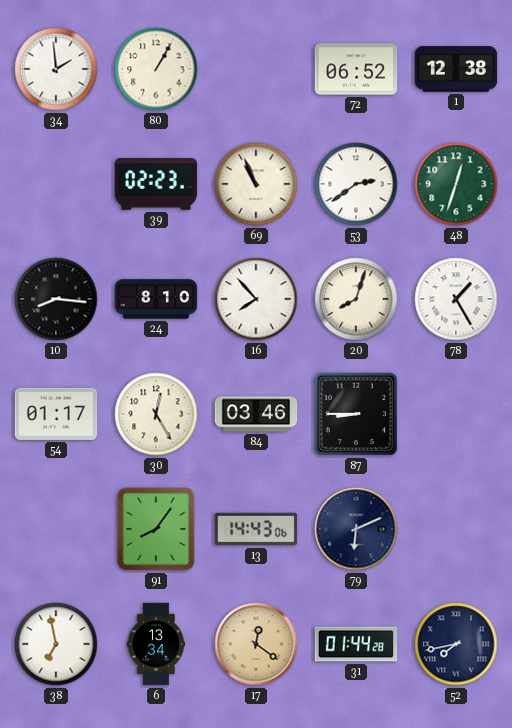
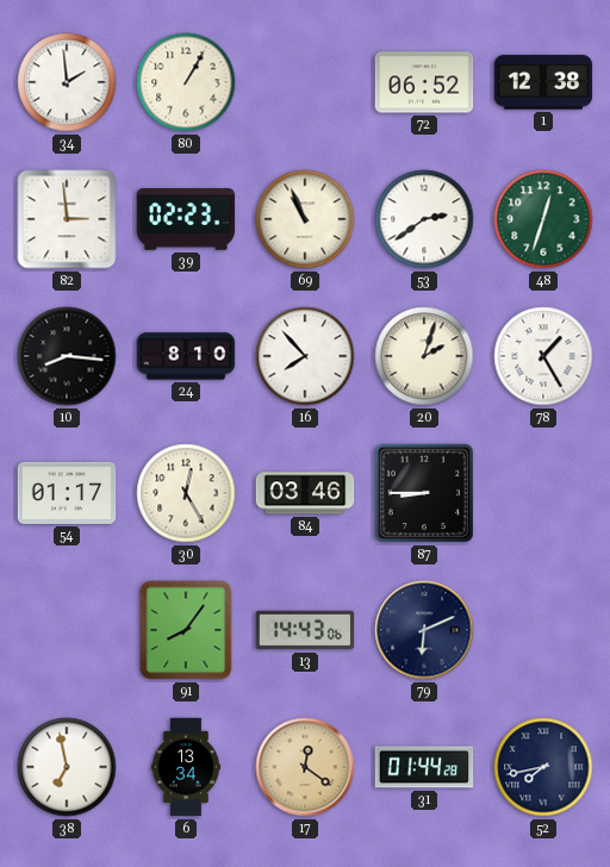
82: none -> 2:59 (67, 219)
20: 8:03 -> 2:03 (424, 356)
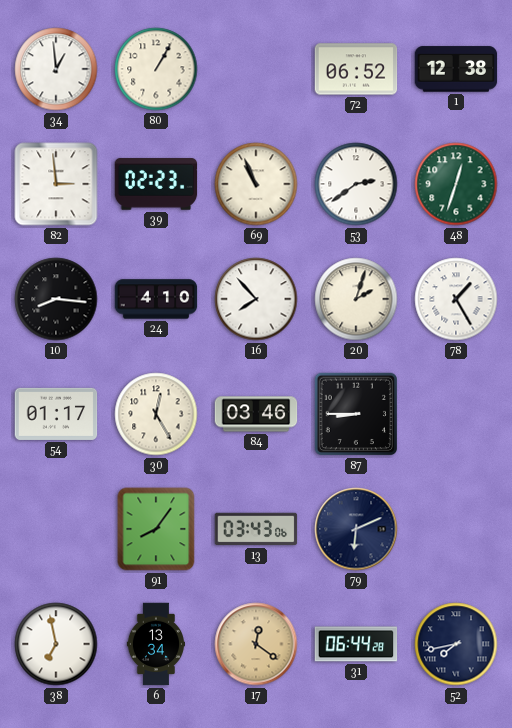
34: 1:59 -> 12:59 (56, 69)
24: 8:10 -> 4:10 (156, 299)
13: 14:43 -> 03:43 (256, 529)
31: 01:44 -> 06:44 (356, 644)
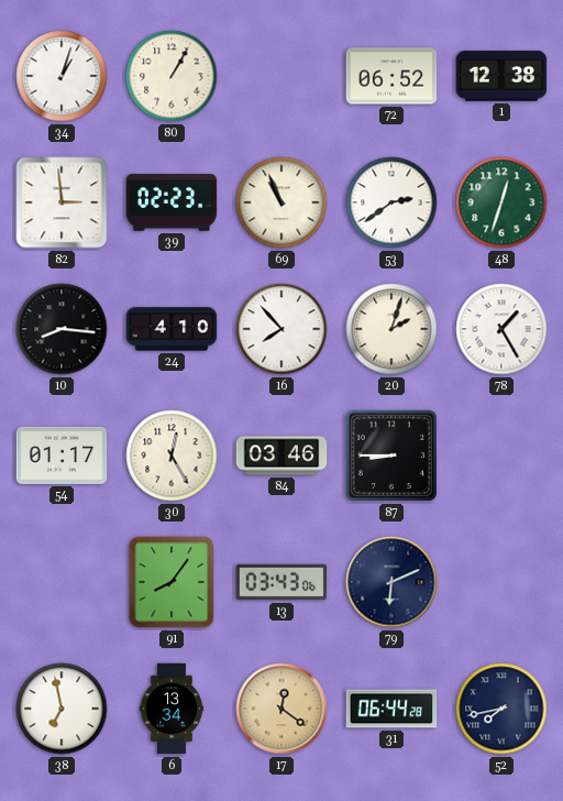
34: 12:59 -> 1:03 (62, 76)
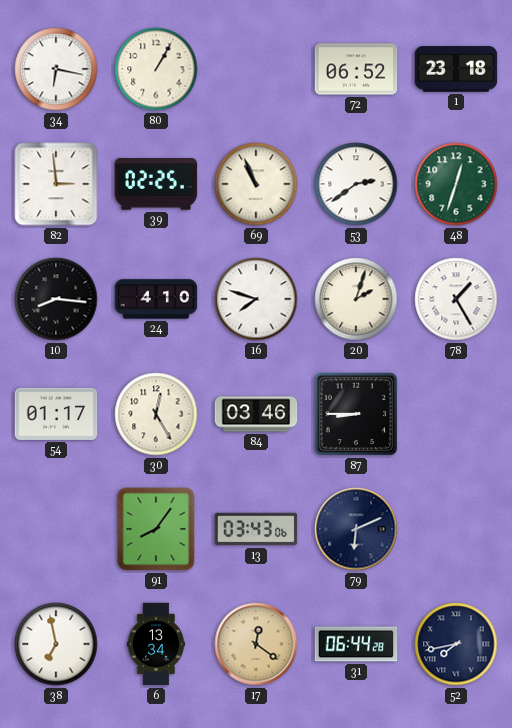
34: 1:03 -> 6:17 (56, 69)
1: 12:38 -> 23:18 (456, 69)
39: 02:23 -> 02:25 (156, 184)
16: 7:53 -> 7:48 (256, 299)
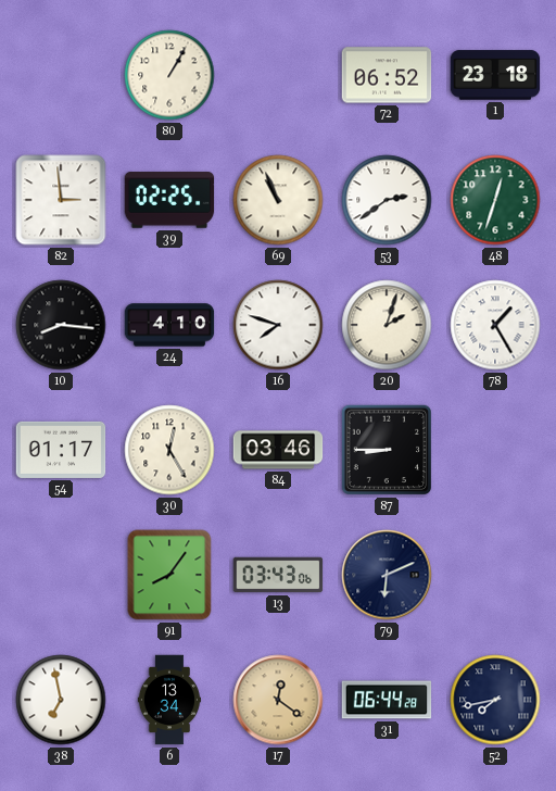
34: 6:17 -> none (56, 69)
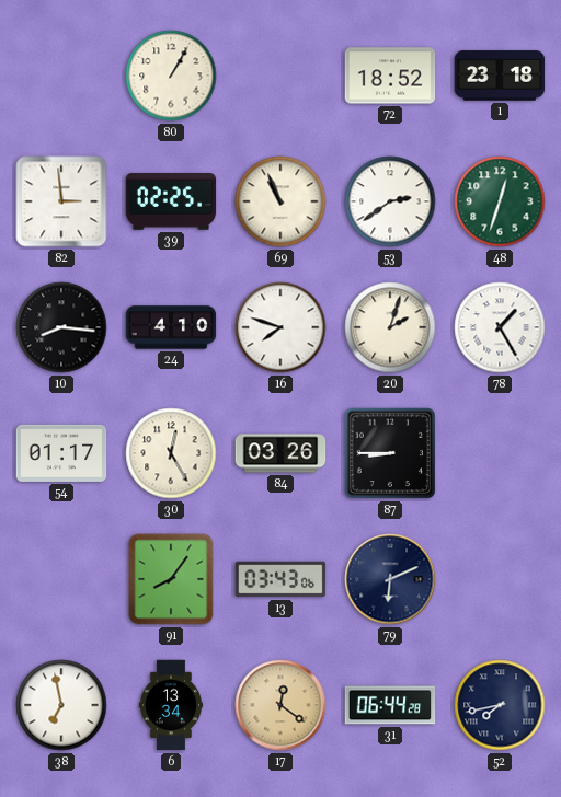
72: 06:52 -> 18:52 (390, 76)
84: 03:46 -> 03:26 (280, 453)
